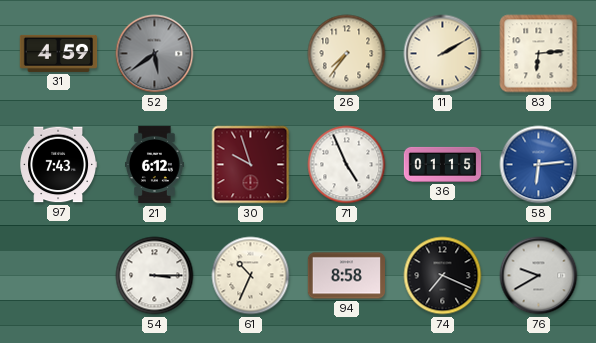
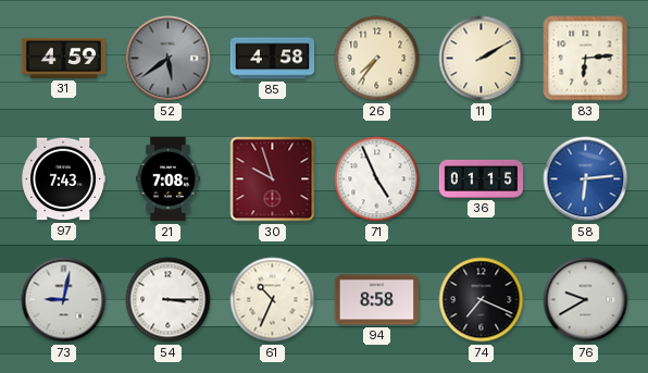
85: none -> 4:58 (273, 59)
21: 6:12 -> 7:08 (169, 179)
73: none -> 9:02 (64, 300)
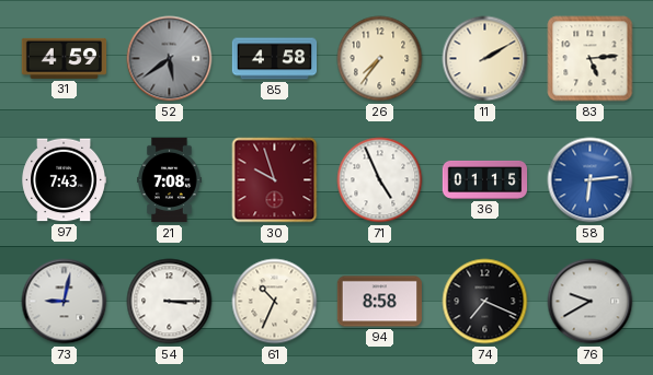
83: 6:14 -> 5:14 (591, 59)
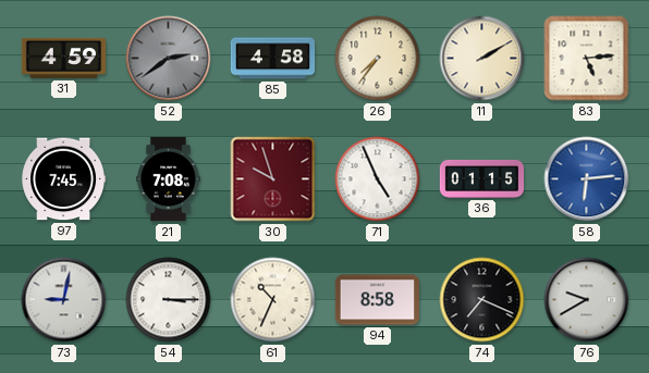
52: 5:39 -> 2:39 (169, 59)
97: 7:43 -> 7:45 (63, 179)
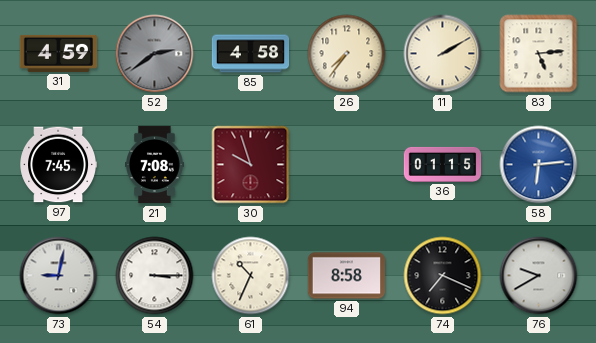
71: 4:56 -> none (378, 179)
